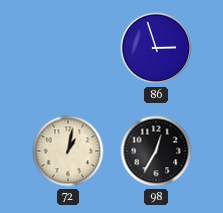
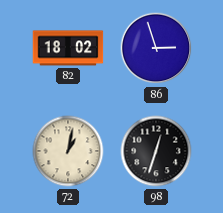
82: none -> 18:02 (68, 48)
98: 12:35 -> 12:33 (156, 151)
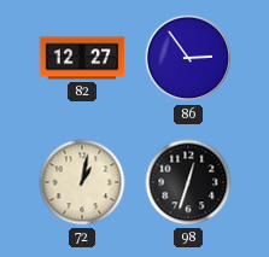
82: 18:02 -> 12:27 (82, 58)
86: 2:57 -> 2:54 (188, 58)
